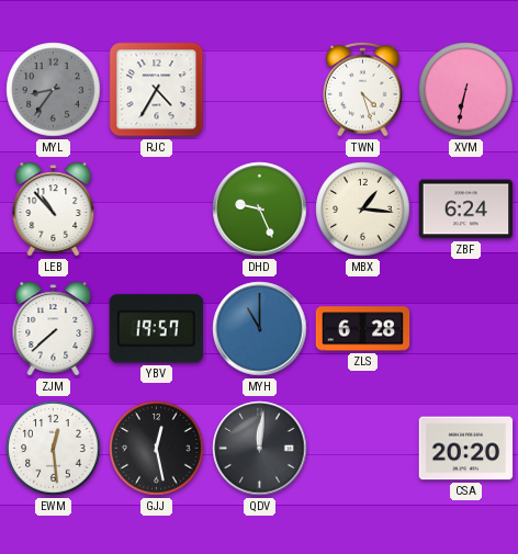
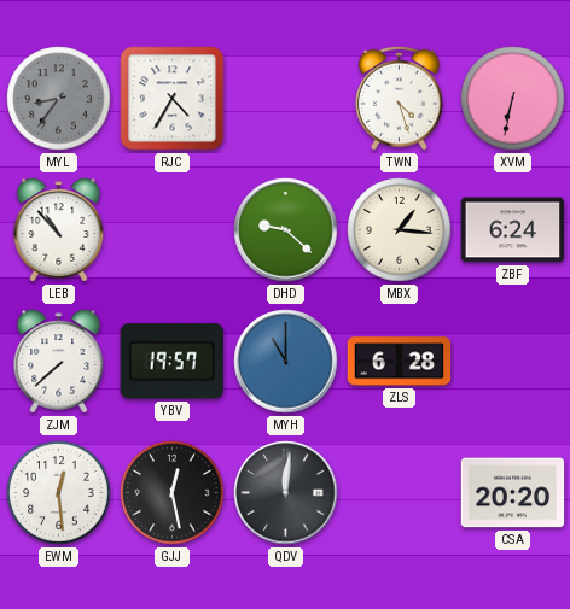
DHD: 9:26 -> 9:22 (286, 230)
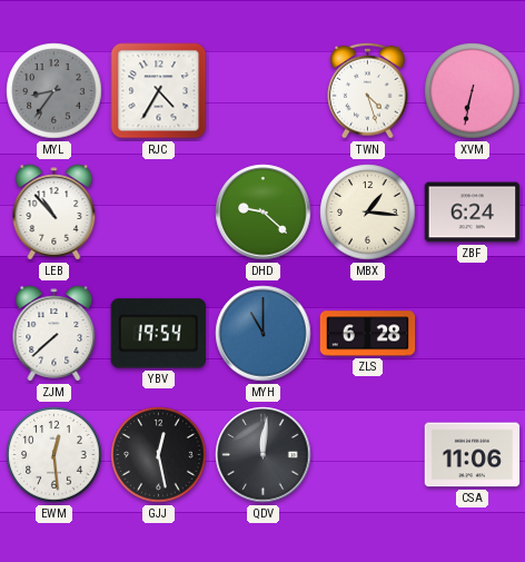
YBV: 19:57 -> 19:54 (158, 334)
CSA: 20:20 -> 11:06 (473, 455)
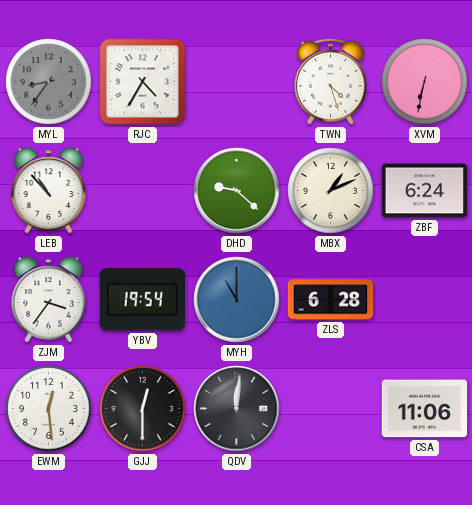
MBX: 1:16 -> 1:11 (331, 191)
ZJM: 7:38 -> 3:36 (49, 300)
GJJ: 12:28 -> 12:30 (143, 409)
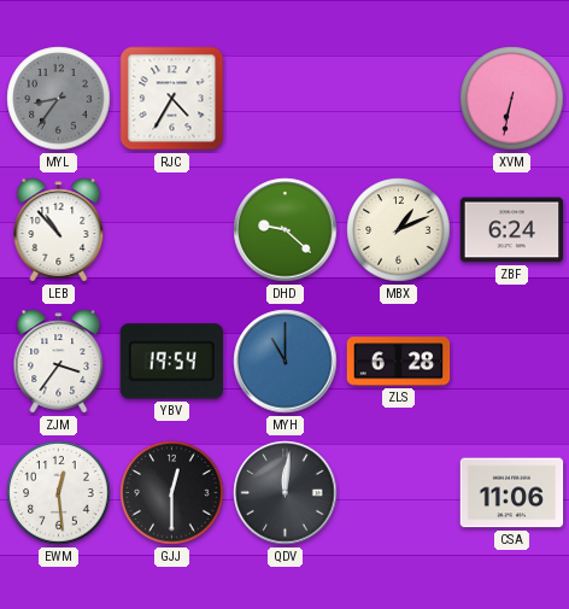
TWN: 4:27 -> none (331, 81)
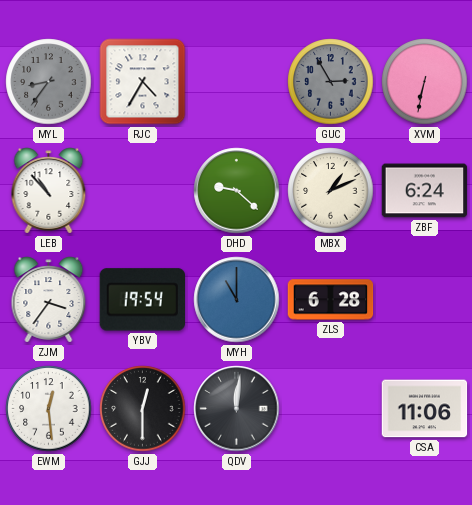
GUC: none -> 2:55 (331, 82)
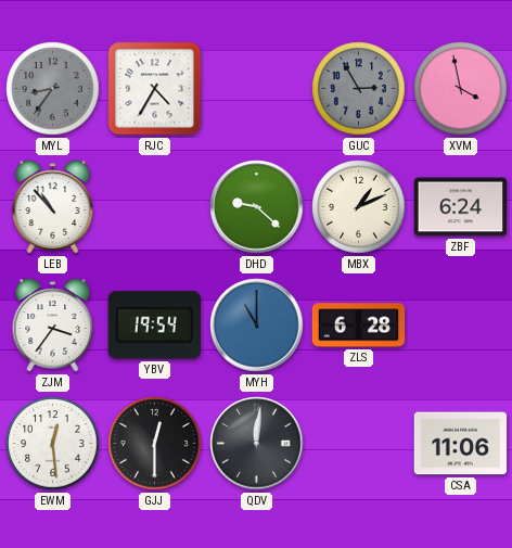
XVM: 6:32 -> 3:58 (461, 89)
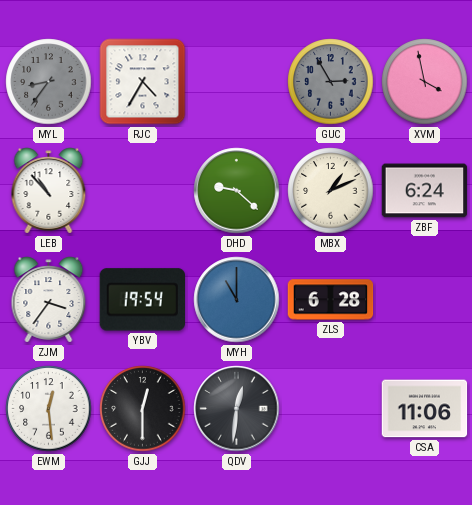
QDV: 12:01 -> 12:31 (237, 409)
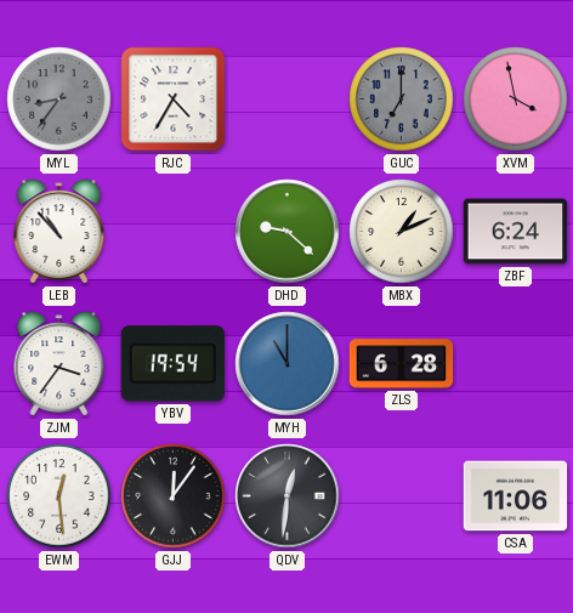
GUC: 2:55 -> 7:00 (402, 100)
GJJ: 12:30 -> 12:06 (174, 496)
